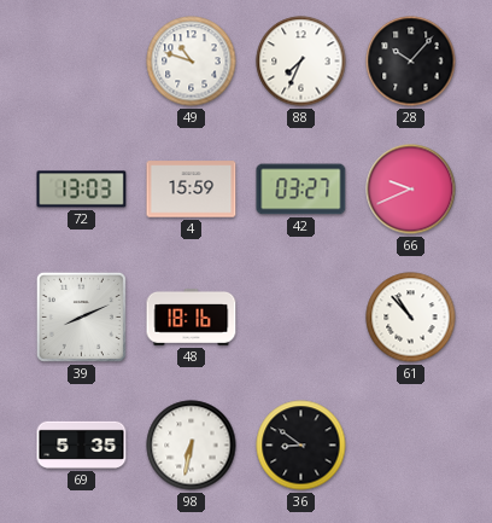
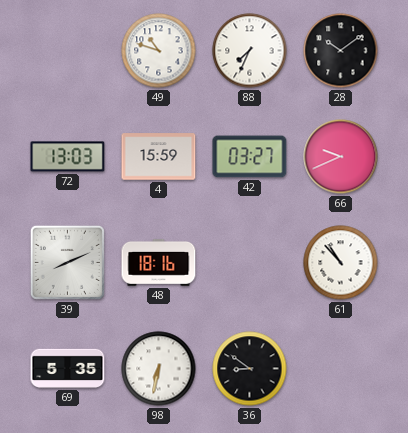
28: 10:07 -> 10:09 (341, 51)
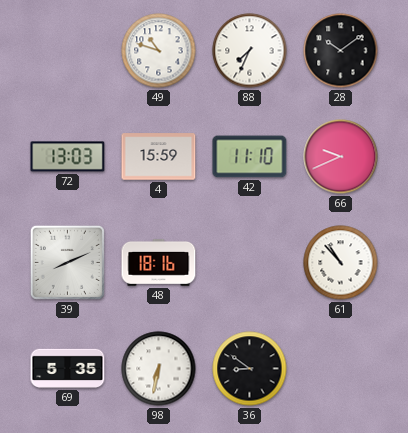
42: 03:27 -> 11:10 (250, 157)
